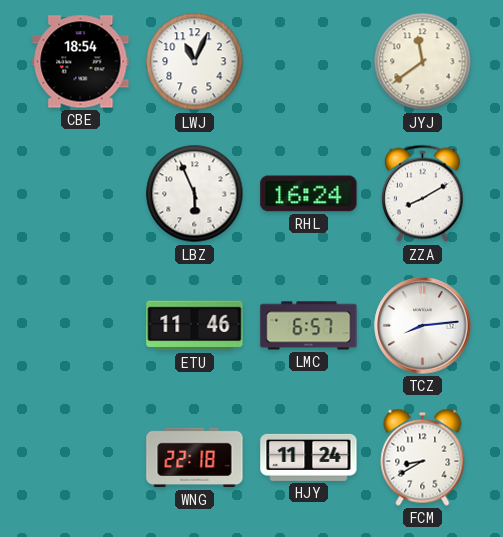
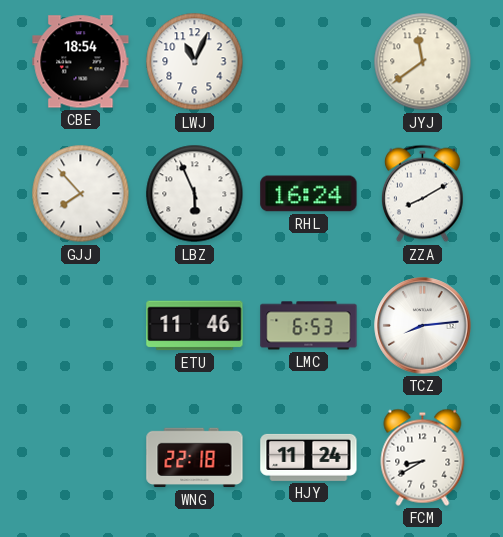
GJJ: none -> 7:53 (81, 194)
LMC: 6:57 -> 6:53 (309, 326)
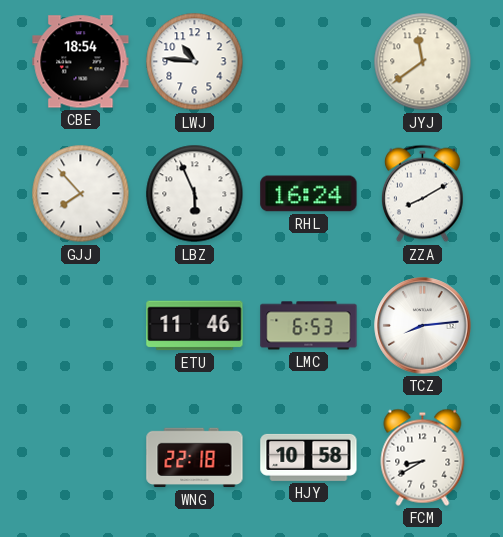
LWJ: 11:04 -> 10:46 (195, 62)
HJY: 11:24 -> 10:58 (309, 457)
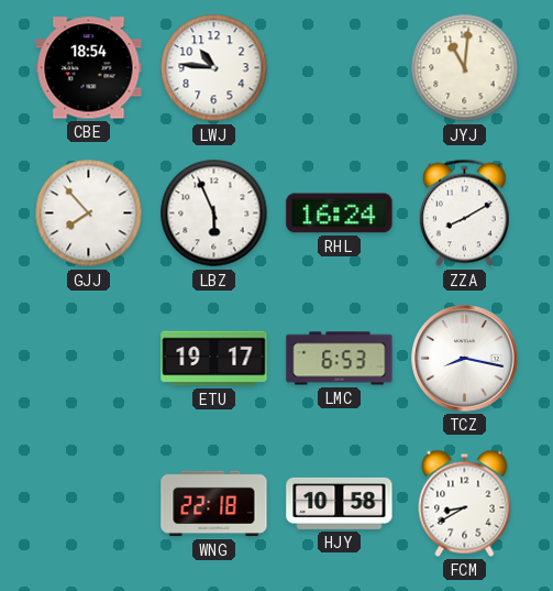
JYJ: 11:39 -> 11:01 (465, 68)
ETU: 11:46 -> 19:17 (214, 359)
TCZ: 8:14 -> 8:17 (465, 359)
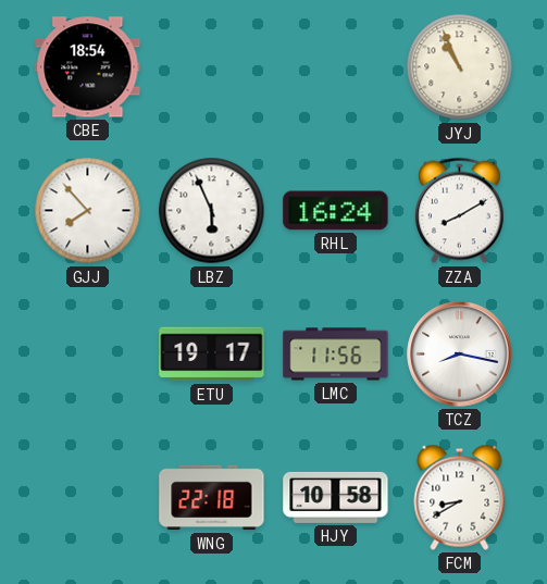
LWJ: 10:46 -> none (214, 68)
JYJ: 11:01 -> 10:56 (460, 67)
LMC: 6:53 -> 11:56 (336, 355)
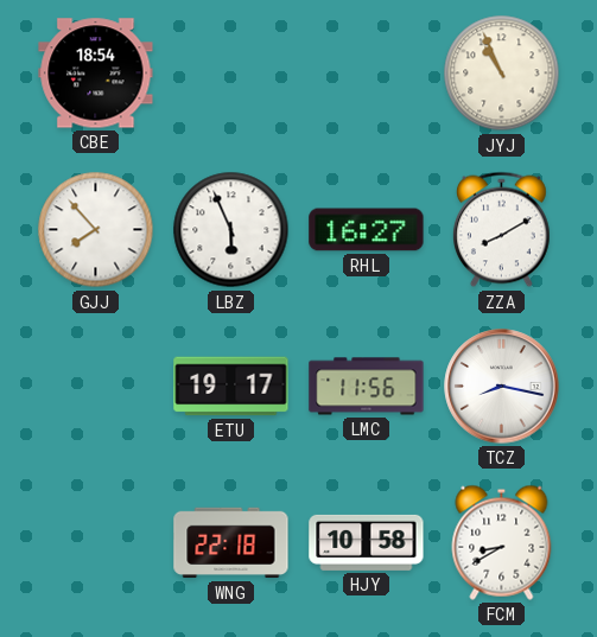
RHL: 16:24 -> 16:27 (367, 230)
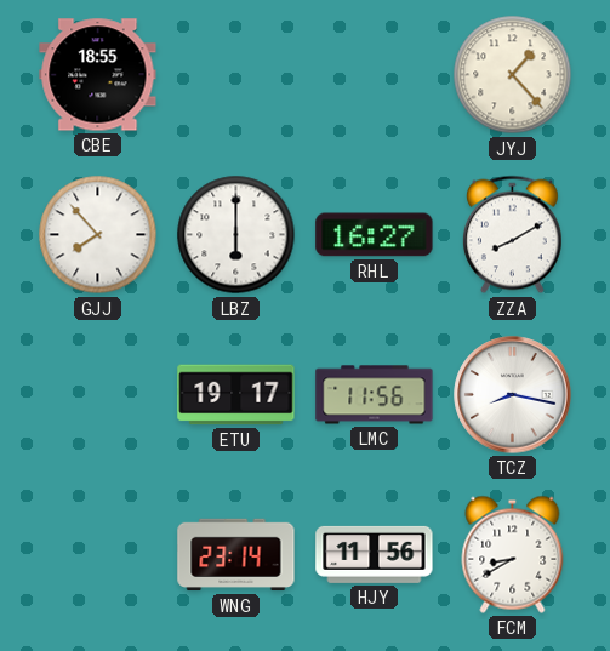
CBE: 18:54 -> 18:55 (98, 75)
JYJ: 10:56 -> 1:23 (513, 75)
LBZ: 5:56 -> 6:00 (236, 235)
WNG: 22:18 -> 23:14 (236, 555)
HJY: 10:58 -> 11:56 (375, 554)
